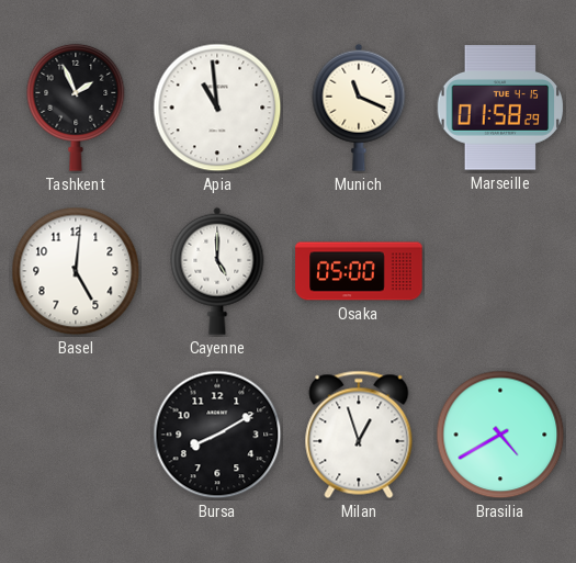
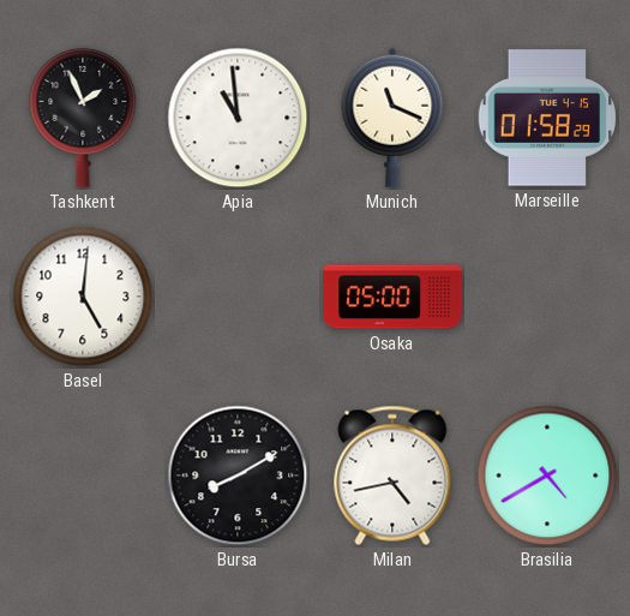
Cayenne: 5:00 -> none (217, 271)
Milan: 12:57 -> 4:43 (392, 476)
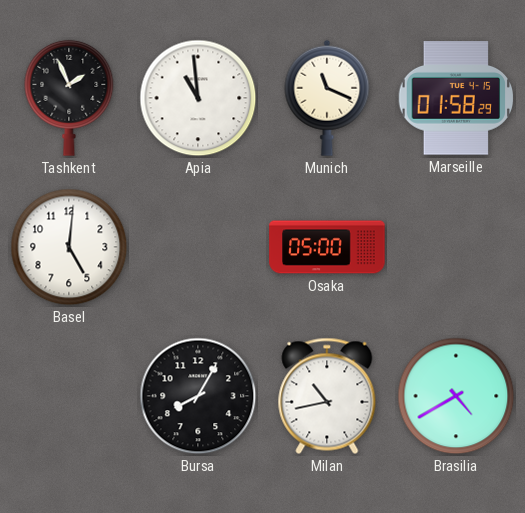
Bursa: 8:10 -> 8:05 (198, 396)
Milan: 4:43 -> 10:43 (327, 396)
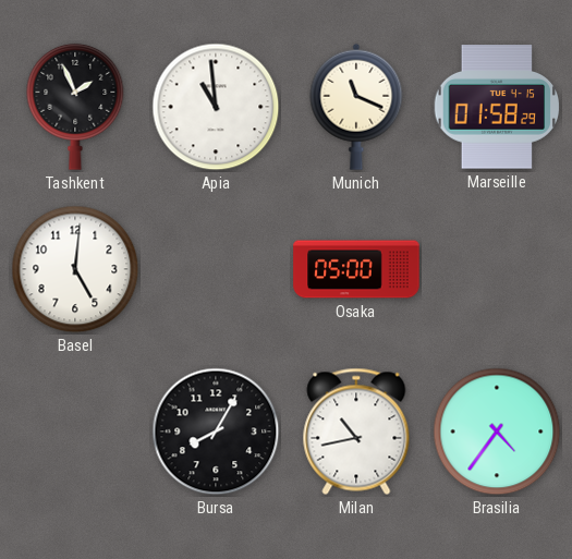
Brasilia: 4:40 -> 4:36 (497, 432)
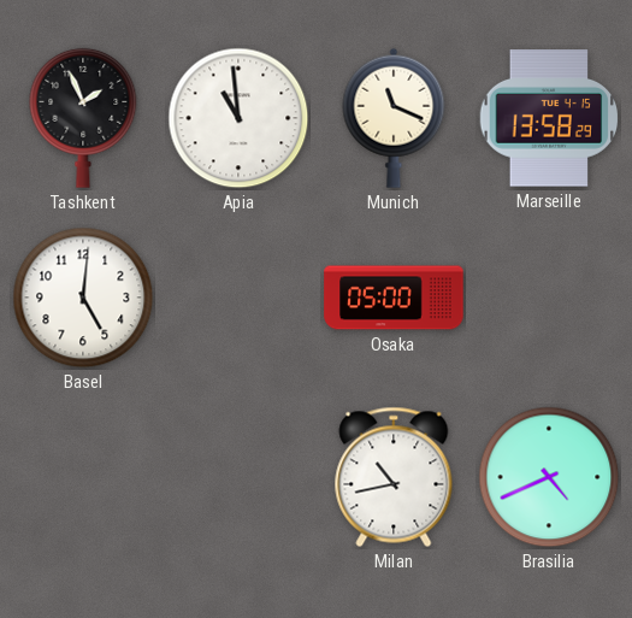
Marseille: 01:58 -> 13:58 (549, 118)
Bursa: 8:05 -> none (216, 432)
Brasilia: 4:36 -> 4:41 (549, 477)
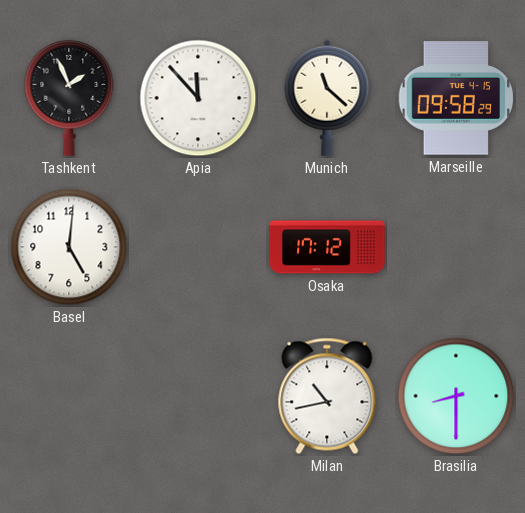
Apia: 10:59 -> 11:53 (198, 98)
Munich: 11:19 -> 11:22 (327, 98)
Marseille: 13:58 -> 09:58 (456, 98)
Osaka: 05:00 -> 17:12 (327, 247)
Brasilia: 4:41 -> 8:30 (456, 396)
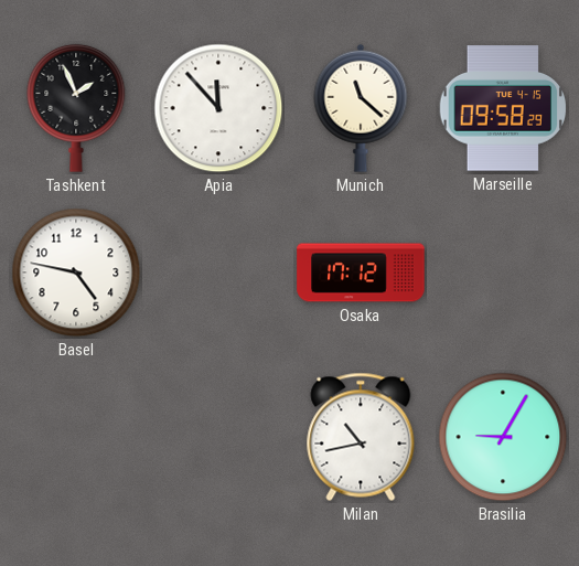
Basel: 5:01 -> 4:47 (76, 273)
Brasilia: 8:30 -> 9:05 (503, 437)
